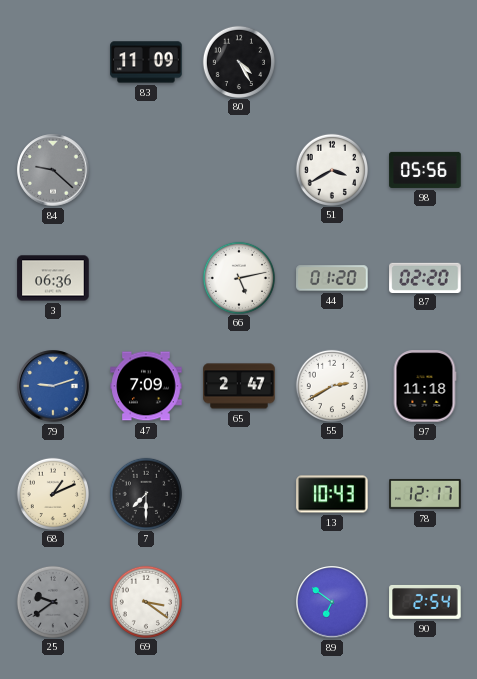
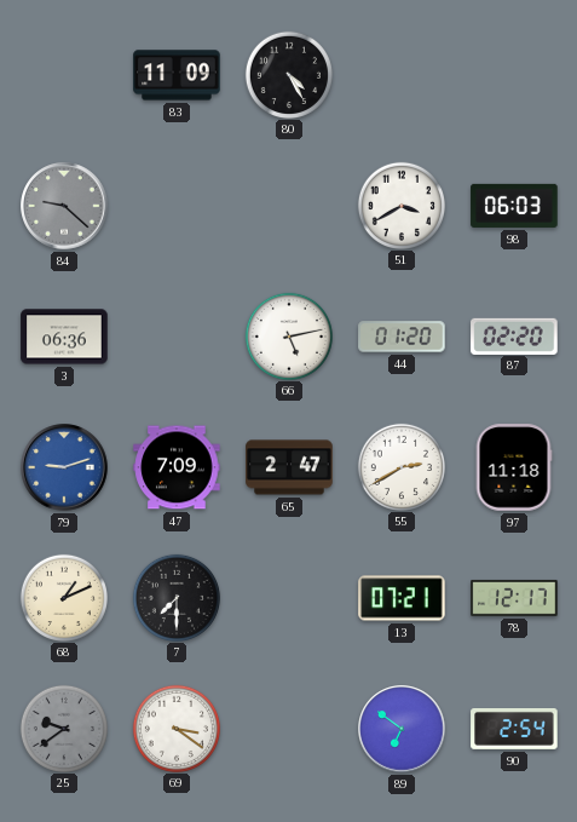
98: 05:56 -> 06:03 (514, 206)
13: 10:43 -> 07:21 (402, 598)
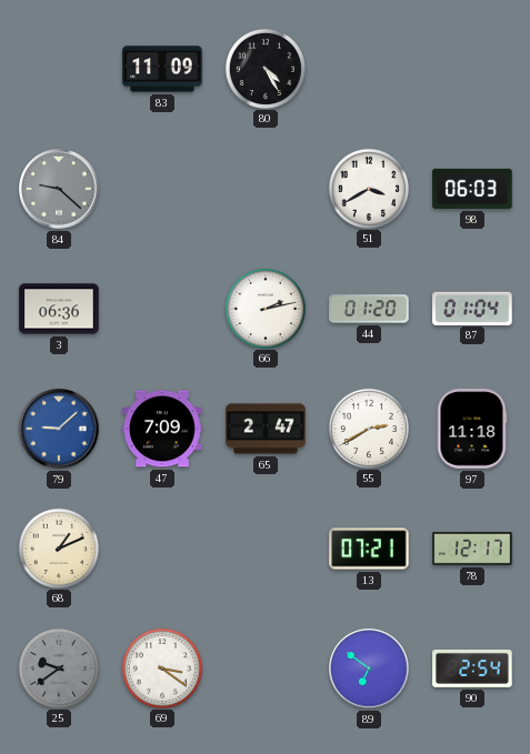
66: 5:13 -> 2:13 (264, 308)
87: 02:20 -> 01:04 (472, 308)
79: 9:12 -> 9:08 (59, 429)
7: 7:30 -> none (175, 597)
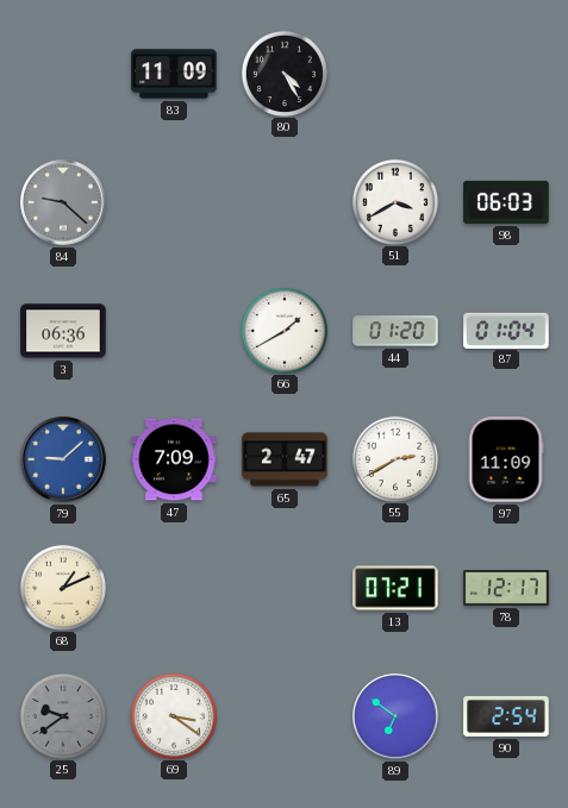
66: 2:13 -> 1:40 (283, 330)
97: 11:18 -> 11:09 (506, 459)
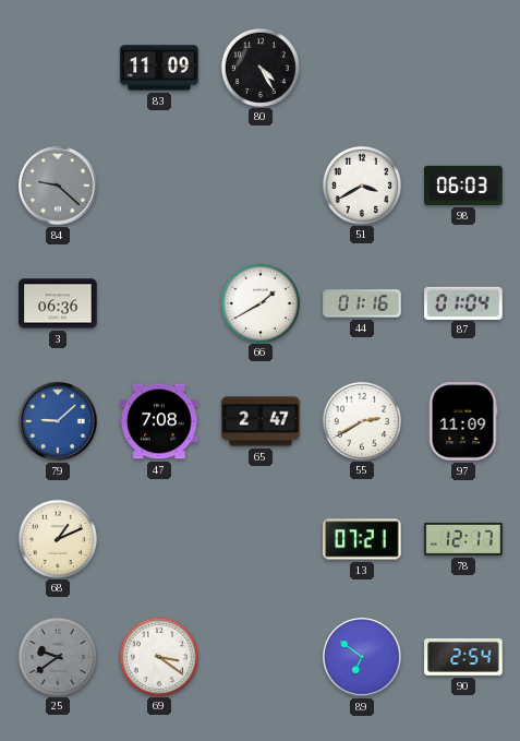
44: 01:20 -> 01:16 (362, 303)
47: 7:09 -> 7:08 (159, 421)
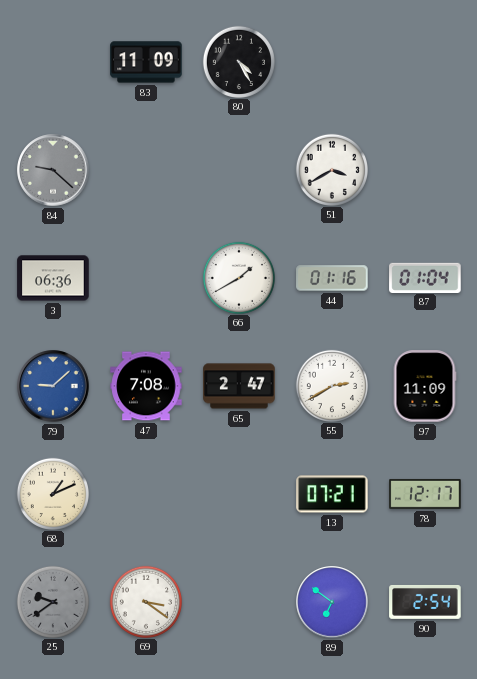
98: 06:03 -> none (463, 186)
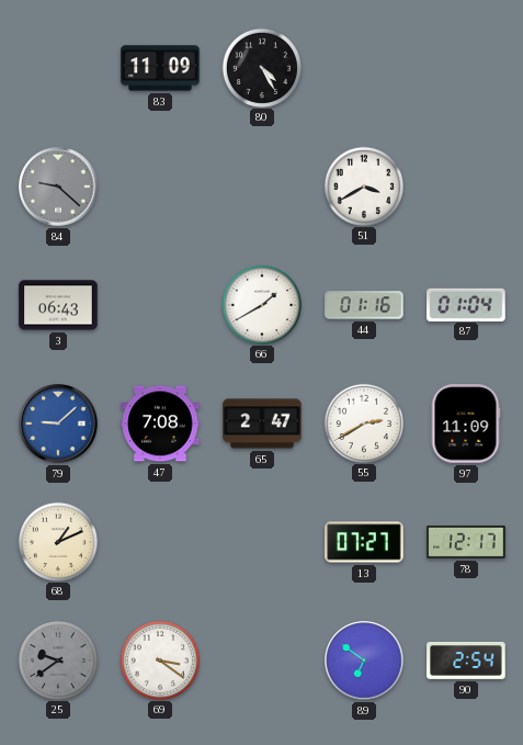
3: 06:36 -> 06:43 (58, 305)
13: 07:21 -> 07:27 (364, 542)
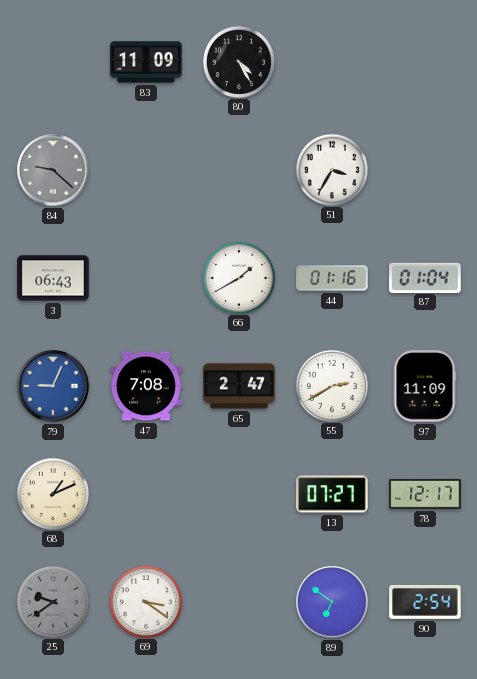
51: 3:40 -> 3:35 (331, 169)
79: 9:08 -> 9:04 (53, 386)
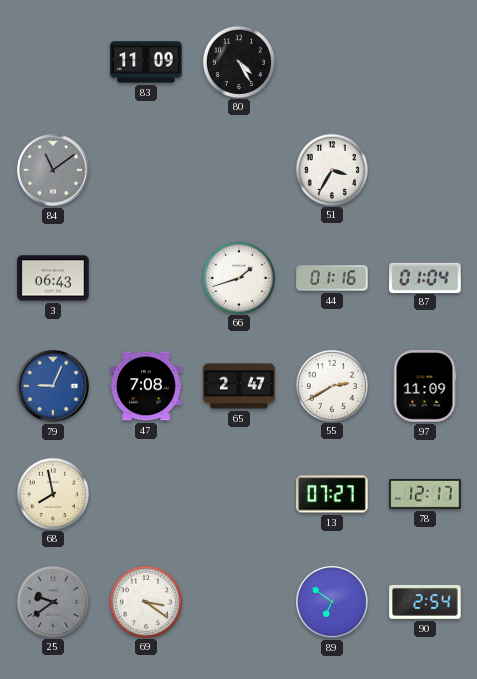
84: 9:22 -> 11:09 (53, 170)
66: 1:40 -> 1:42 (238, 277)
68: 1:11 -> 7:58 (52, 493)
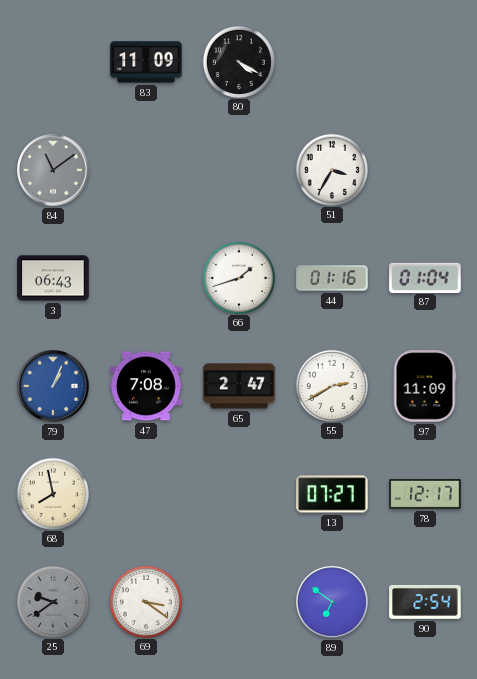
80: 4:25 -> 4:20 (238, 61)
79: 9:04 -> 1:04 (53, 386)
